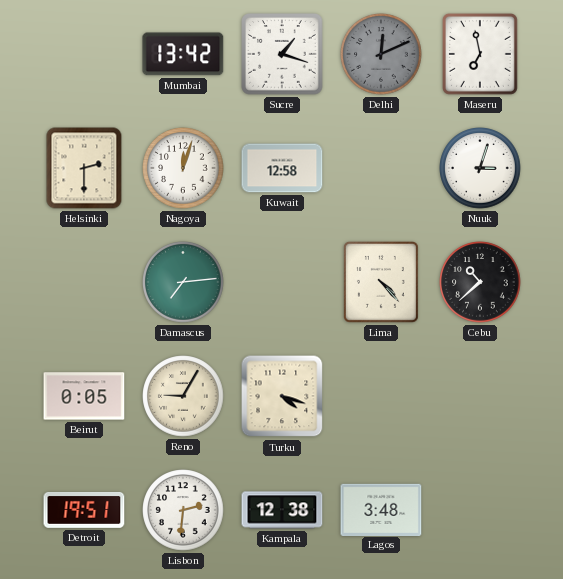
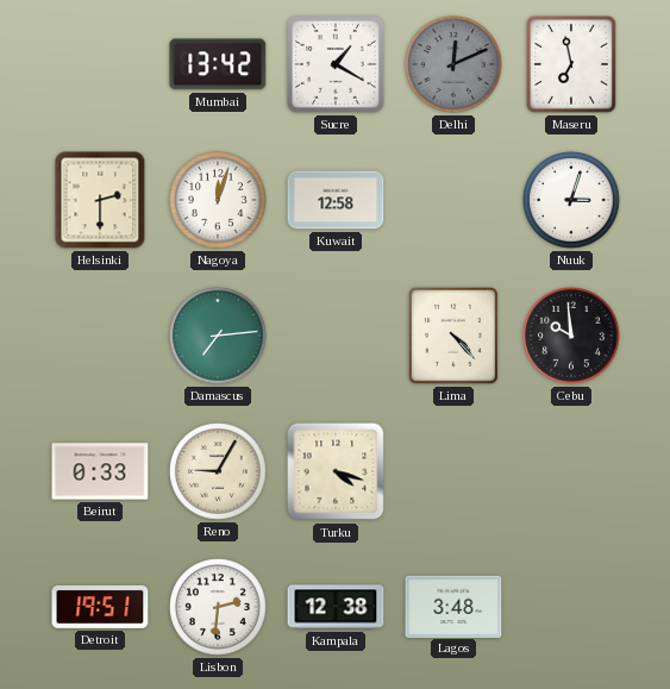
Sucre: 1:18 -> 1:20 (336, 64)
Cebu: 10:38 -> 9:59 (571, 336)
Beirut: 0:05 -> 0:33 (100, 471)
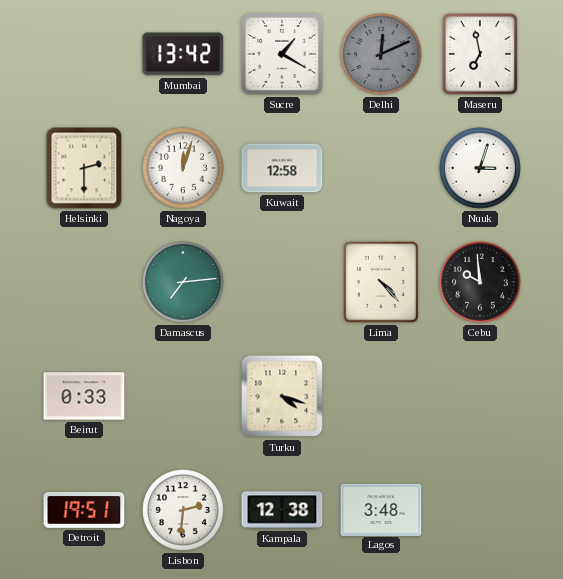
Reno: 9:05 -> none (218, 471)
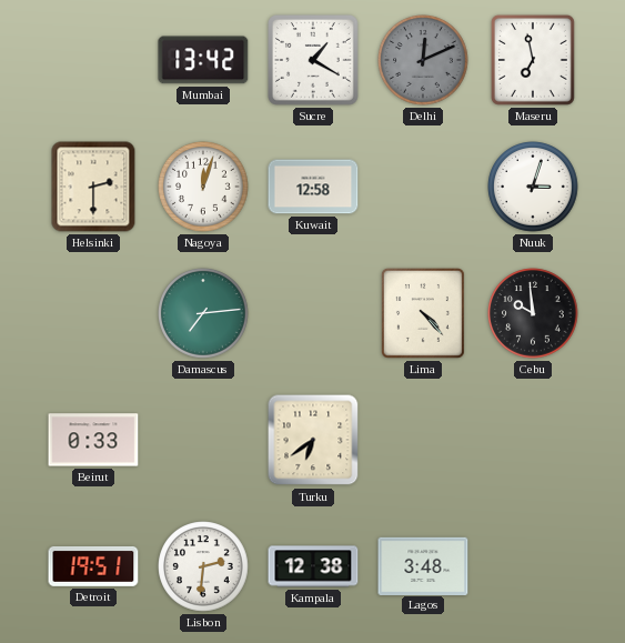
Turku: 4:18 -> 6:39 (313, 440)
